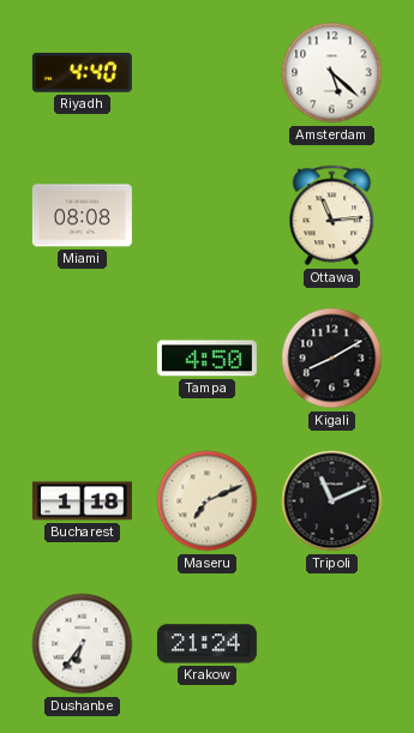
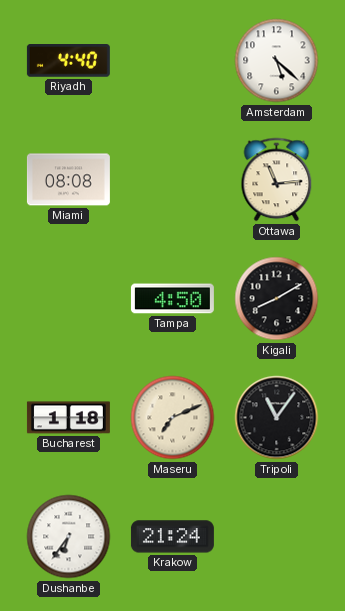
Tripoli: 11:11 -> 11:06 (277, 418)
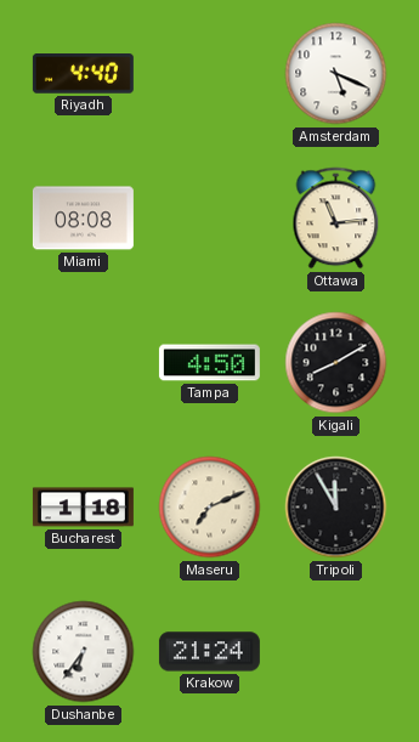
Amsterdam: 5:22 -> 5:19 (336, 74)
Tripoli: 11:06 -> 11:55 (336, 508)
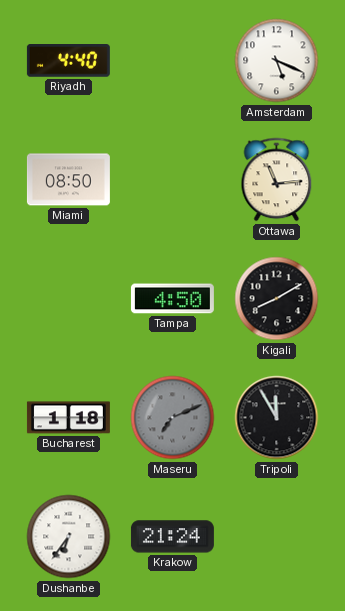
Miami: 08:08 -> 08:50 (68, 180)
Maseru dial: cream -> grey (173, 418)
